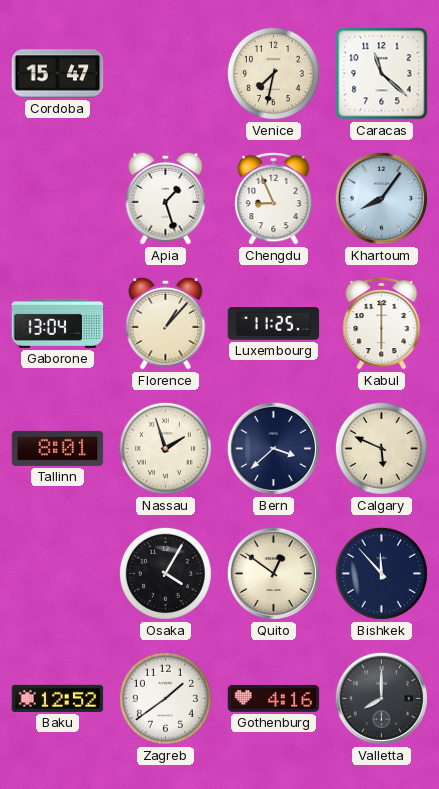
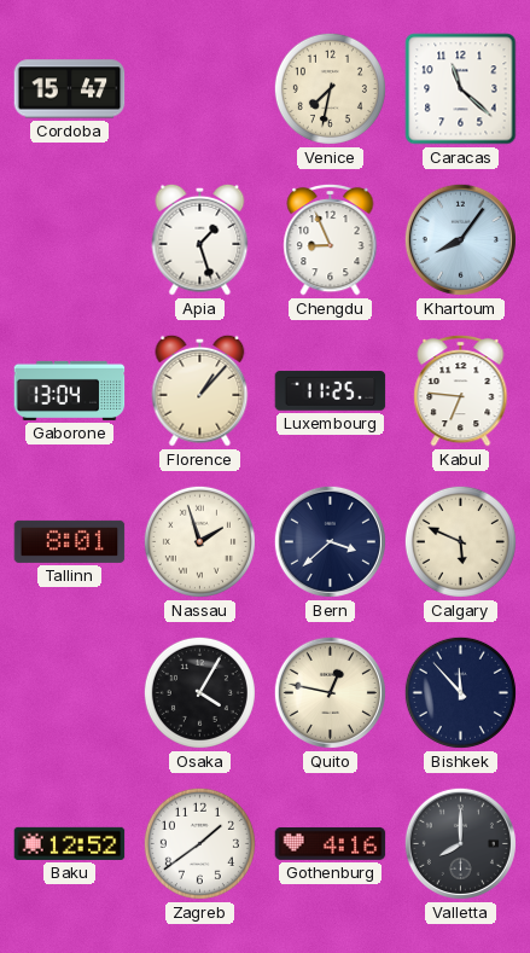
Kabul: 6:00 -> 6:46 (461, 390)
Quito: 12:51 -> 12:47 (330, 692)
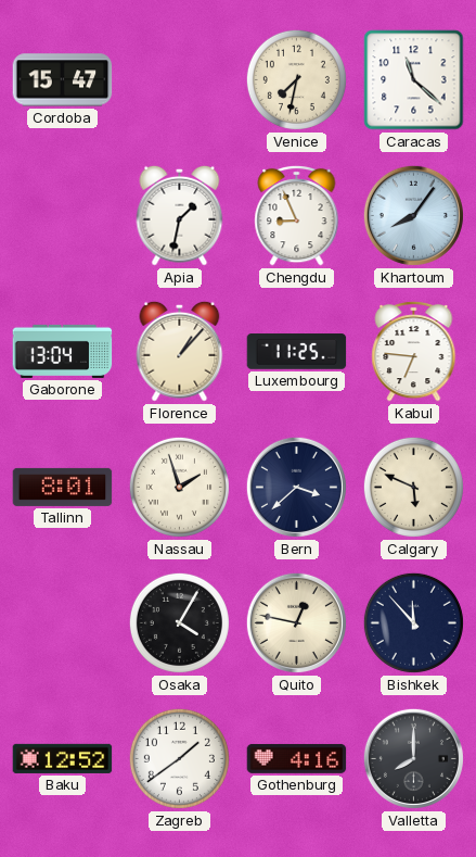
Apia: 1:27 -> 1:32 (180, 215)
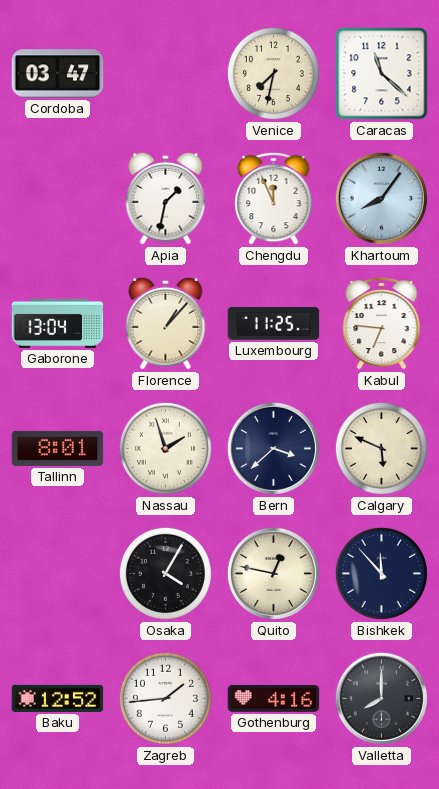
Cordoba: 15:47 -> 03:47 (58, 74)
Chengdu: 8:56 -> 11:56 (274, 198)
Zagreb: 1:39 -> 1:44 (165, 698)
